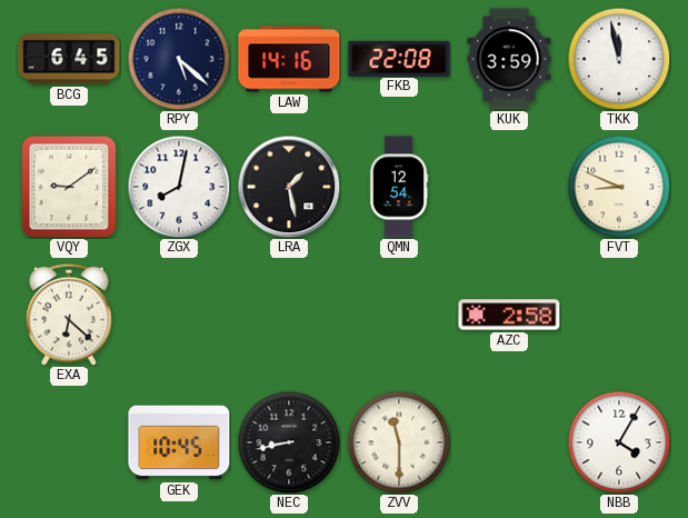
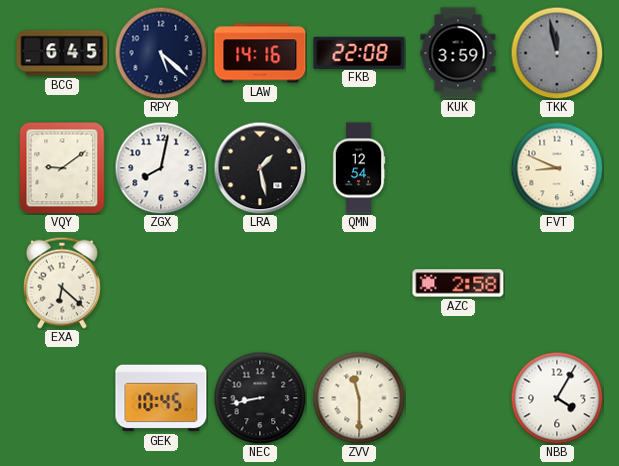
TKK dial: white -> grey (557, 53)
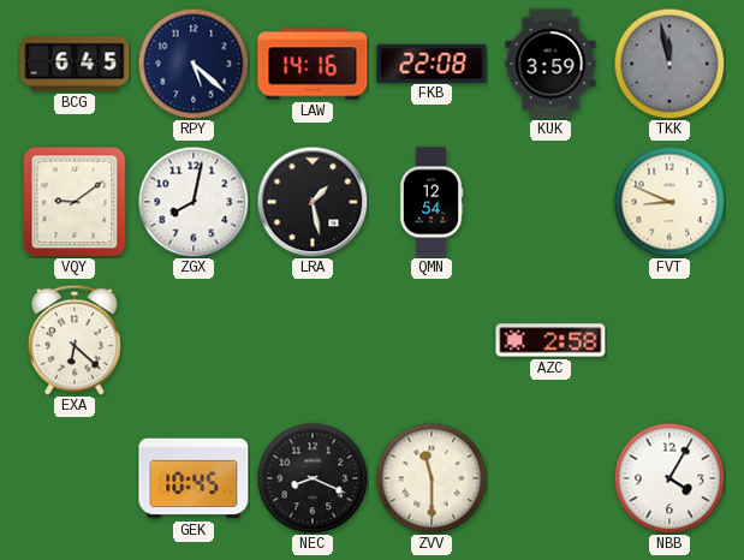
NEC: 8:43 -> 8:19 (313, 478)
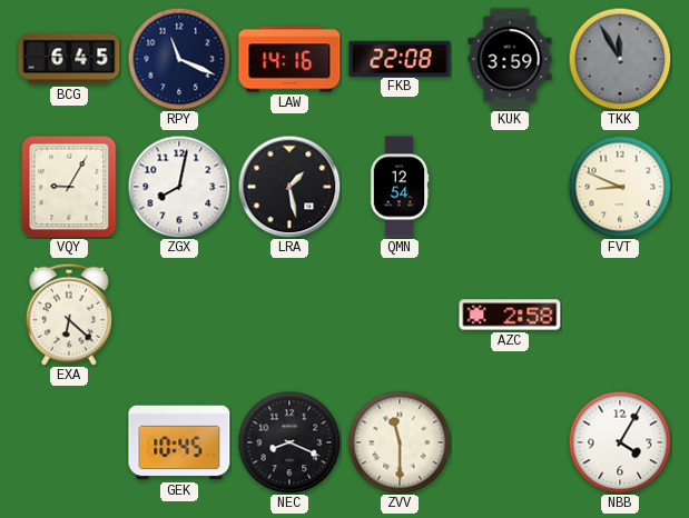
RPY: 5:22 -> 11:19 (179, 59)
TKK: 11:58 -> 11:55 (620, 59)
VQY: 9:09 -> 9:05 (69, 187)
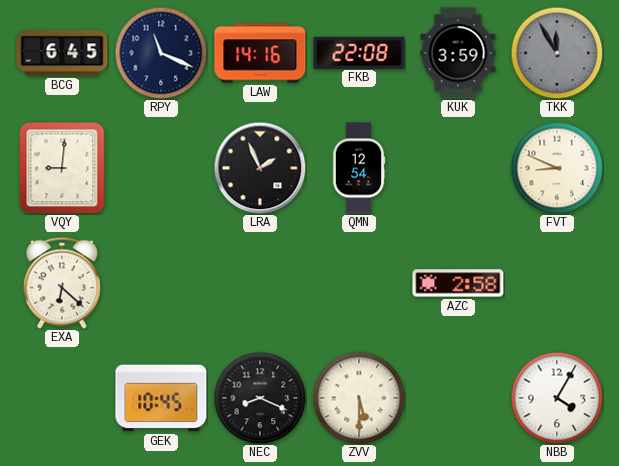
VQY: 9:05 -> 9:01 (62, 168)
ZGX: 8:02 -> none (179, 187)
LRA: 1:28 -> 1:56 (260, 168)
ZVV: 11:30 -> 5:30 (359, 398)
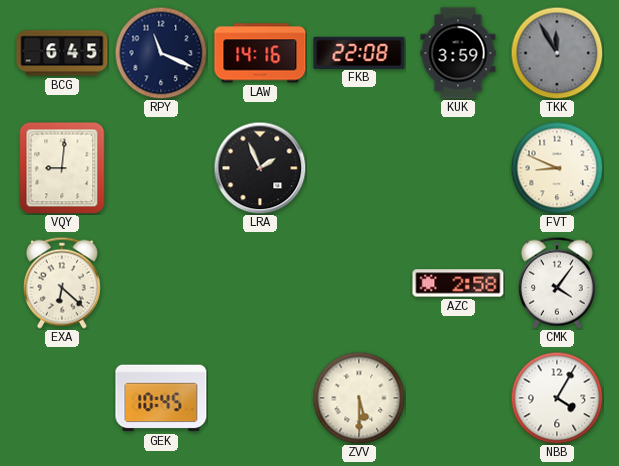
QMN: 12:54 -> none (359, 168)
CMK: none -> 4:06 (557, 283)
NEC: 8:19 -> none (260, 398)
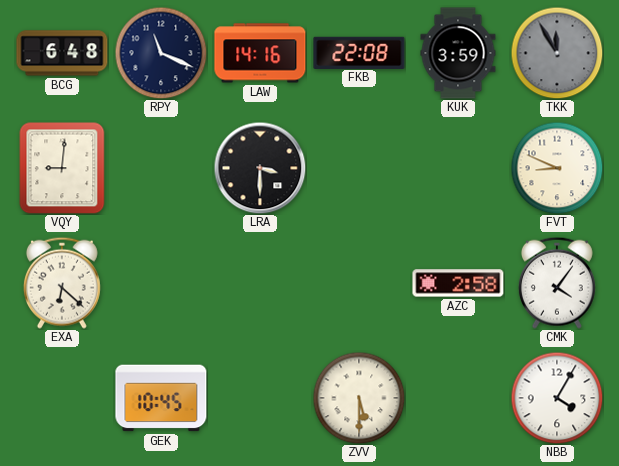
BCG: 6:45 -> 6:48 (62, 53)
LRA: 1:56 -> 3:30 (260, 168)
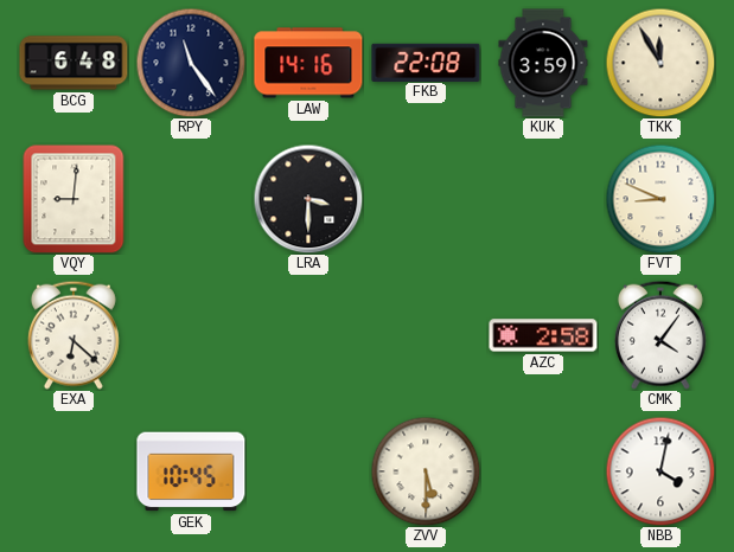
RPY: 11:19 -> 11:24 (191, 63)
TKK dial: grey -> cream (660, 63)
NBB: 4:05 -> 4:02 (660, 471)
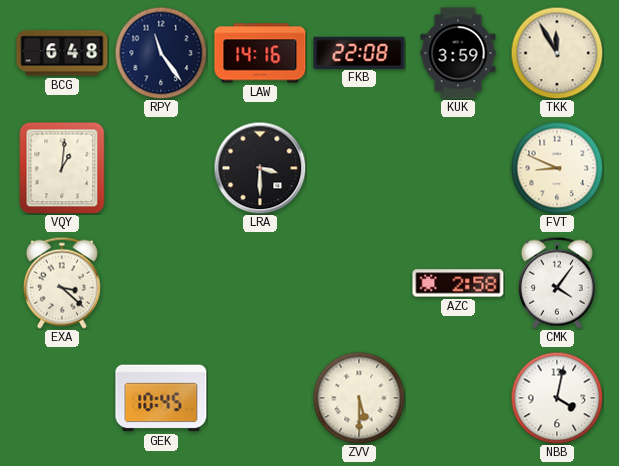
VQY: 9:01 -> 1:01 (62, 168)
EXA: 6:22 -> 3:22 (62, 283)
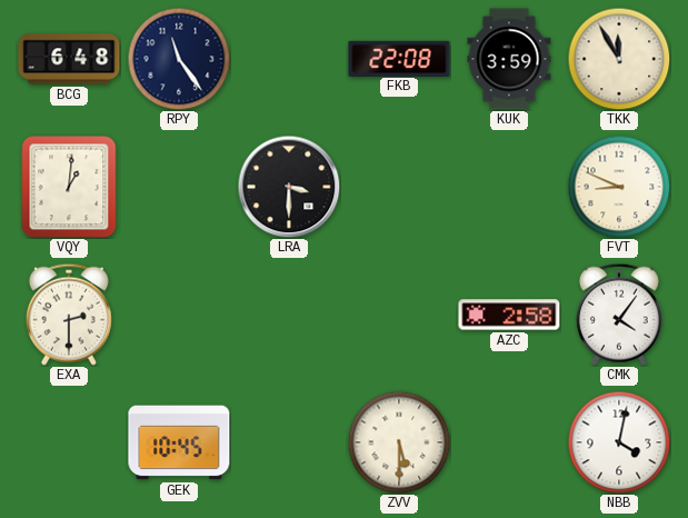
LAW: 14:16 -> none (260, 53)
EXA: 3:22 -> 2:30 (69, 315)
